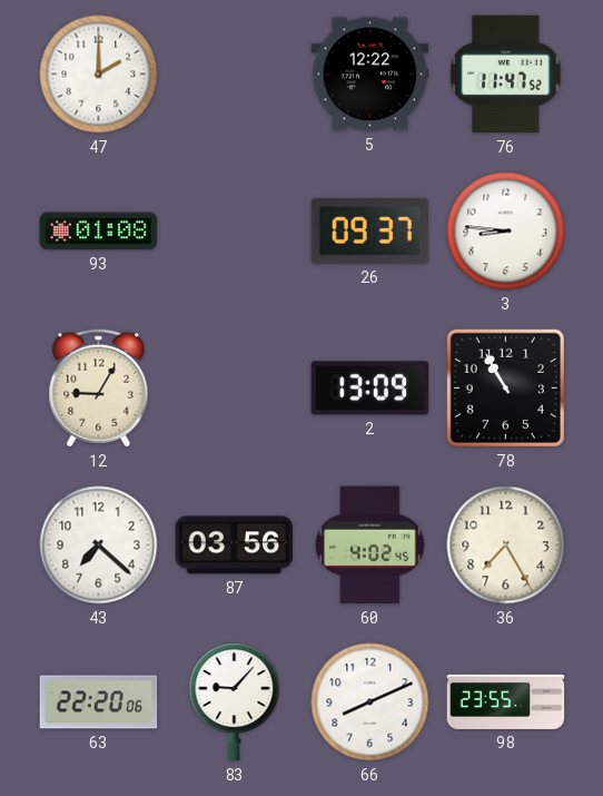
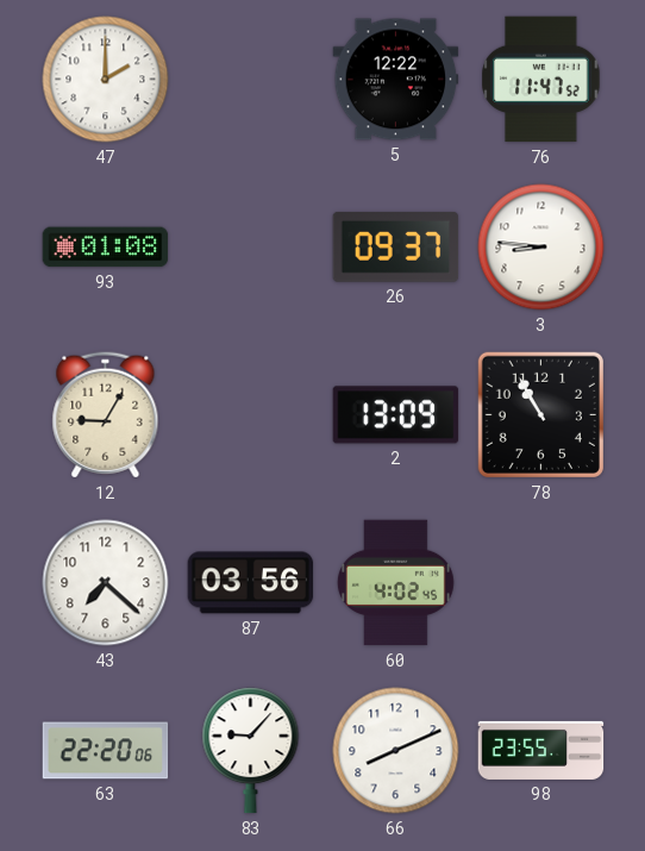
36: 7:25 -> none (506, 546)
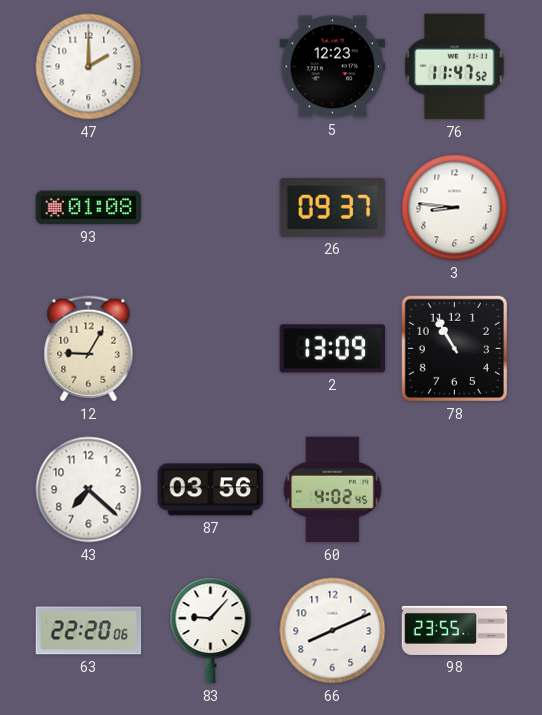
5: 12:22 -> 12:23 (333, 67)
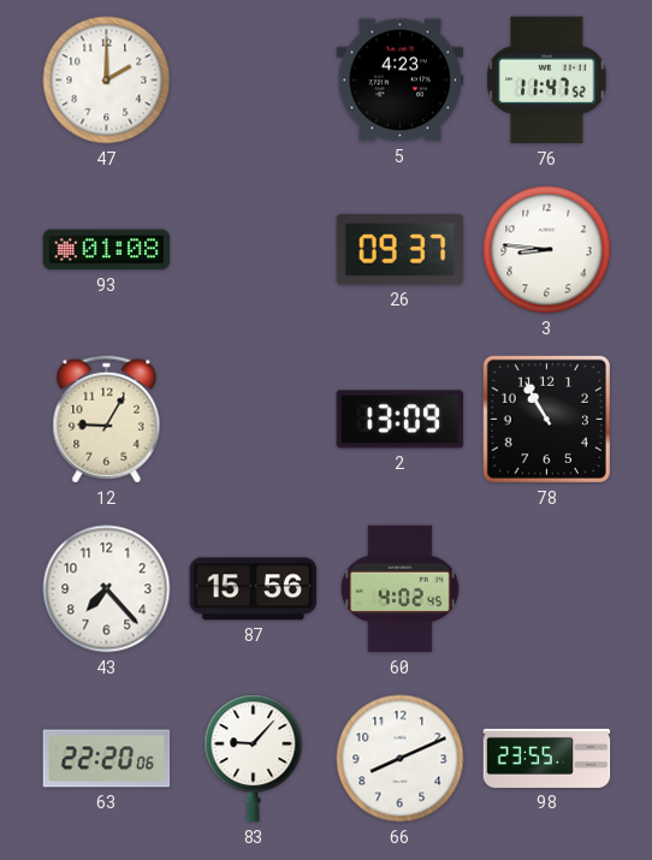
5: 12:23 -> 4:23 (401, 81)
43: 7:22 -> 7:23 (107, 589)
87: 03:56 -> 15:56 (254, 589)
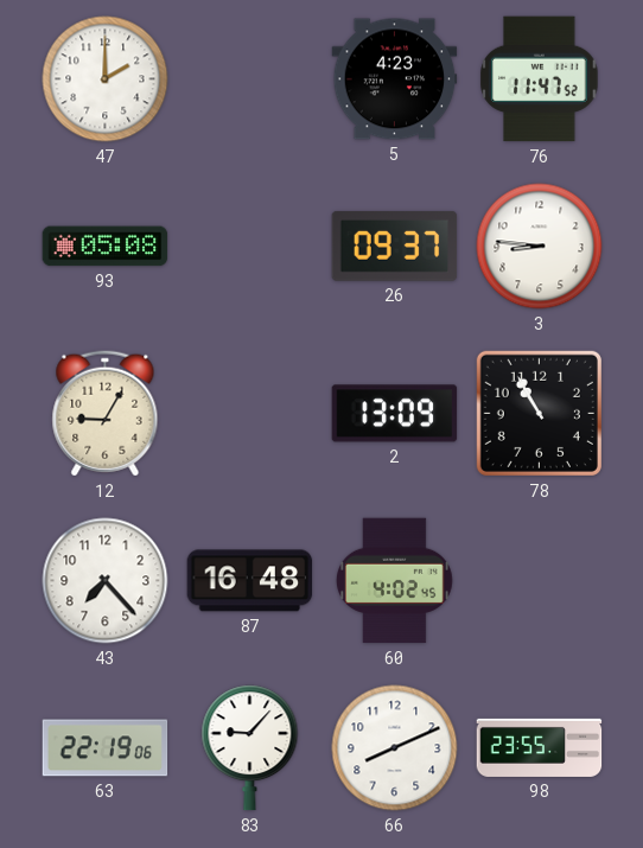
93: 01:08 -> 05:08 (106, 247)
87: 15:56 -> 16:48 (250, 581)
63: 22:20 -> 22:19 (106, 748)
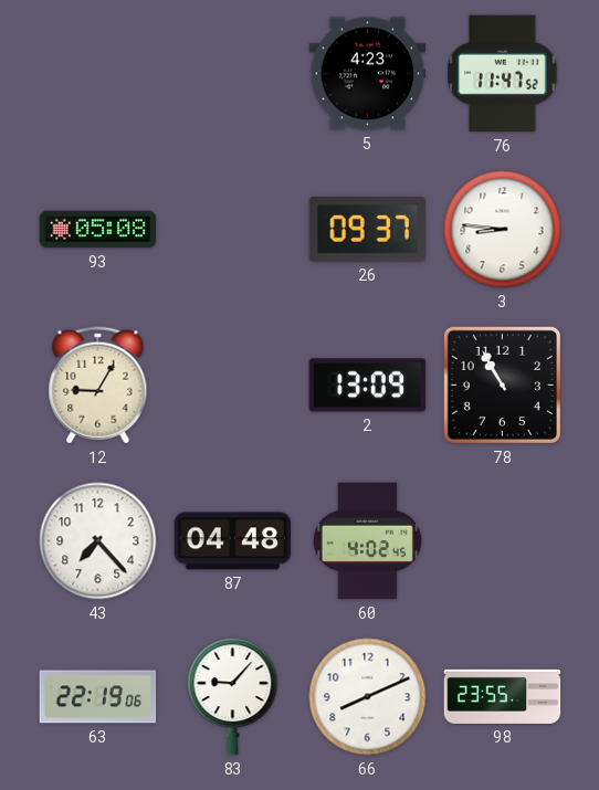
47: 2:00 -> none (106, 79)
87: 16:48 -> 04:48 (233, 541)
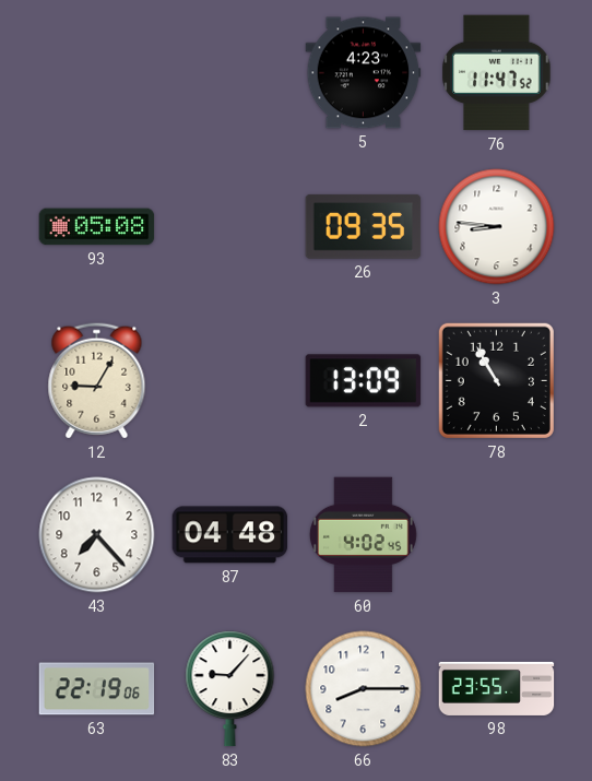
26: 09:37 -> 09:35 (364, 227)
66: 8:11 -> 8:15 (364, 689)
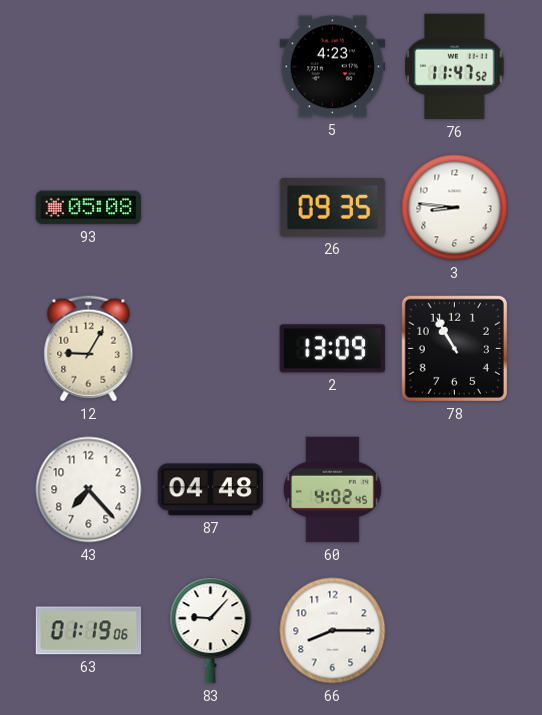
63: 22:19 -> 01:19 (89, 631)
98: 23:55 -> none (497, 688)
